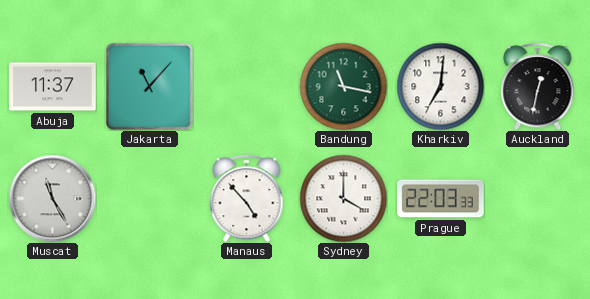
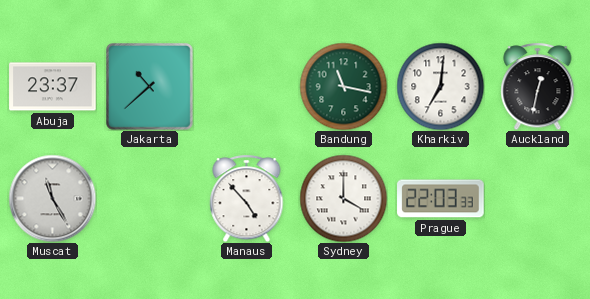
Abuja: 11:37 -> 23:37 (53, 87)
Jakarta: 11:07 -> 10:38 (150, 87)
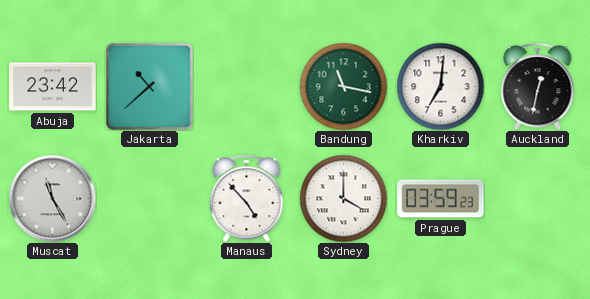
Abuja: 23:37 -> 23:42 (53, 87)
Prague: 22:03 -> 03:59 (441, 199)
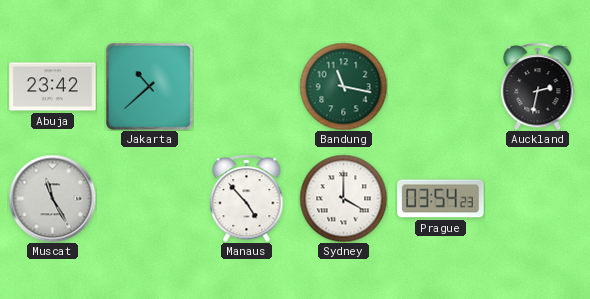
Kharkiv: 7:01 -> none (440, 86)
Auckland: 12:32 -> 2:32 (538, 86)
Prague: 03:59 -> 03:54 (441, 199)
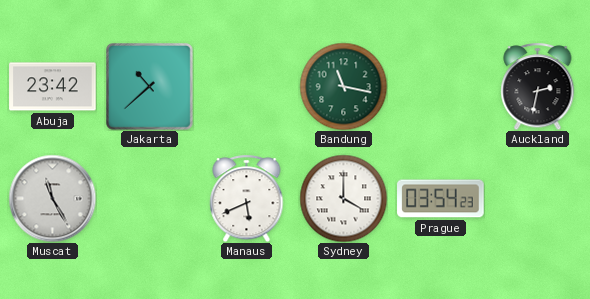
Manaus: 4:53 -> 5:41 (247, 198)
